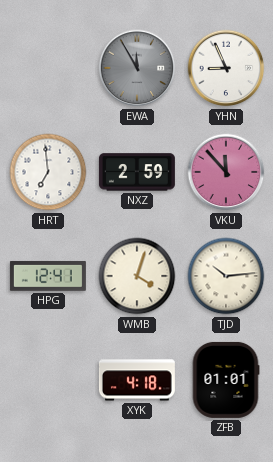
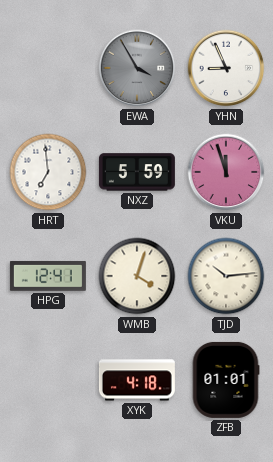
EWA: 11:55 -> 3:55 (137, 68)
NXZ: 2:59 -> 5:59 (137, 172)
VKU: 11:53 -> 11:57 (226, 172)
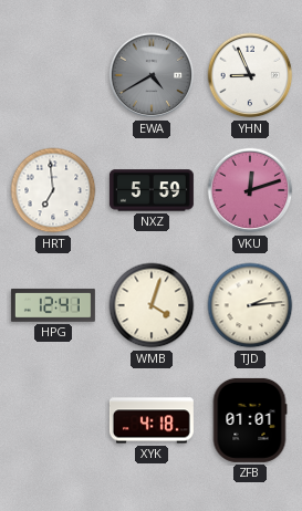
EWA: 3:55 -> 4:40 (152, 75)
VKU: 11:57 -> 12:12 (250, 190)
TJD: 10:14 -> 2:14 (250, 305)
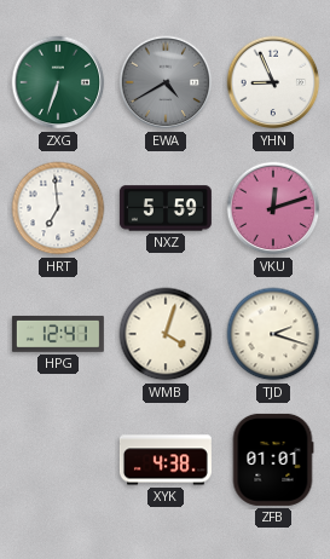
ZXG: none -> 6:33 (58, 82)
TJD: 2:14 -> 2:18 (273, 334)
XYK: 4:18 -> 4:38 (166, 460)
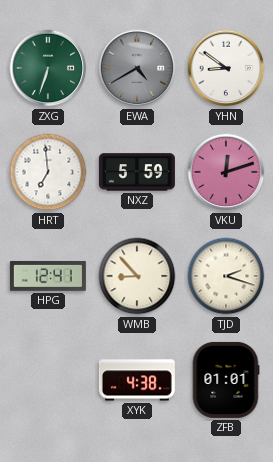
YHN: 8:56 -> 8:51 (226, 68)
WMB: 4:03 -> 8:53 (137, 276)
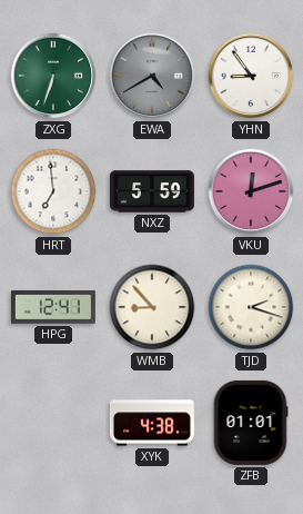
YHN: 8:51 -> 8:54 (251, 76)
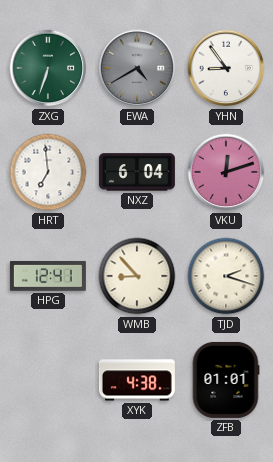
NXZ: 5:59 -> 6:04 (137, 172)
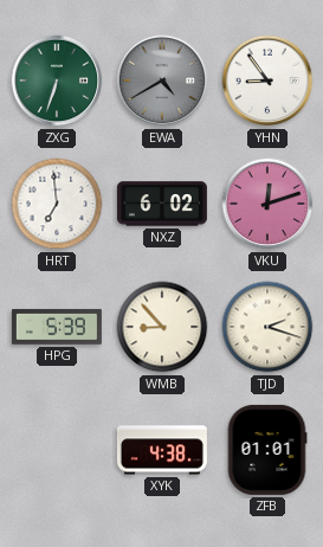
NXZ: 6:04 -> 6:02 (162, 204)
HPG: 12:41 -> 5:39 (57, 327)
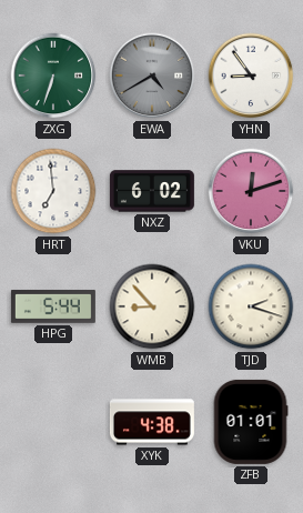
HPG: 5:39 -> 5:44 (53, 306)
